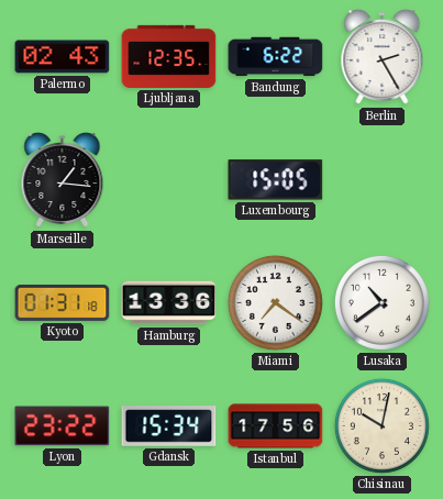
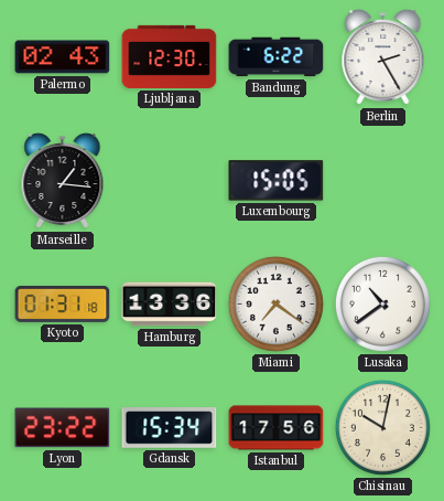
Ljubljana: 12:35 -> 12:30 (170, 56)
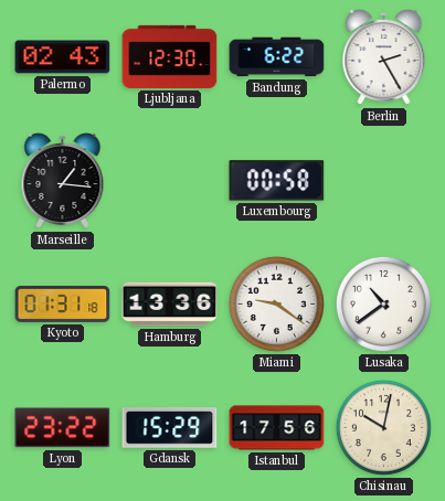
Luxembourg: 15:05 -> 00:58 (277, 181)
Miami: 7:21 -> 9:21 (276, 303)
Gdansk: 15:34 -> 15:29 (170, 428)
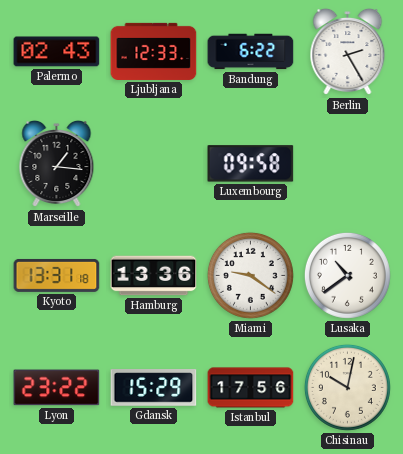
Ljubljana: 12:30 -> 12:33 (154, 51)
Luxembourg: 00:58 -> 09:58 (251, 164)
Kyoto: 01:31 -> 13:31 (57, 275)
